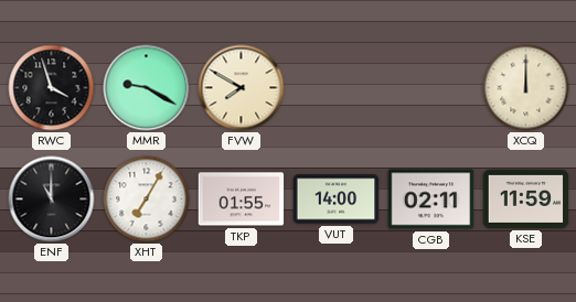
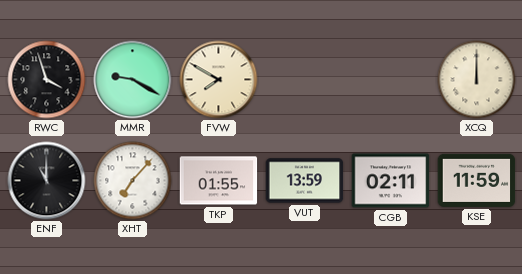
XHT: 7:05 -> 7:07 (133, 181)
VUT: 14:00 -> 13:59 (305, 181)
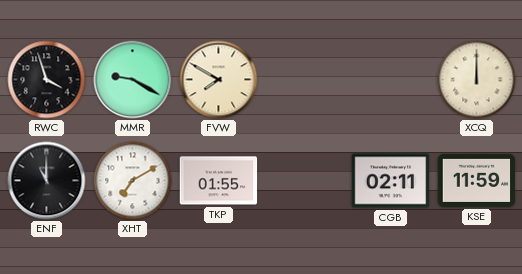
XHT: 7:07 -> 7:10 (133, 181)
VUT: 13:59 -> none (305, 181)
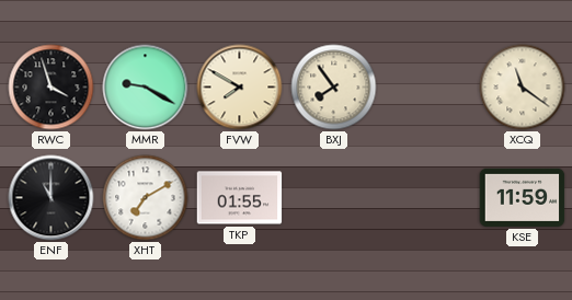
BXJ: none -> 7:54 (334, 88)
XCQ: 12:00 -> 11:21 (523, 88)
CGB: 02:11 -> none (391, 181)
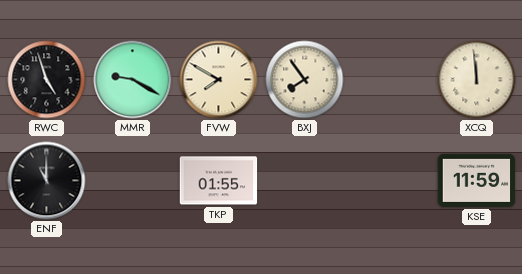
RWC: 3:57 -> 4:57 (47, 80)
XCQ: 11:21 -> 11:59 (477, 80)
XHT: 7:10 -> none (146, 198)
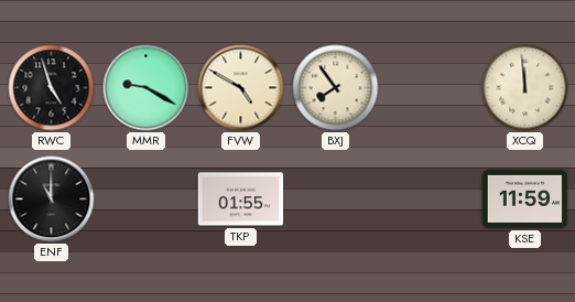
FVW: 7:50 -> 4:50 (241, 88)
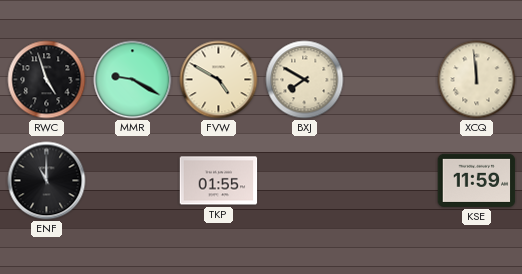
BXJ: 7:54 -> 7:50 (305, 80)
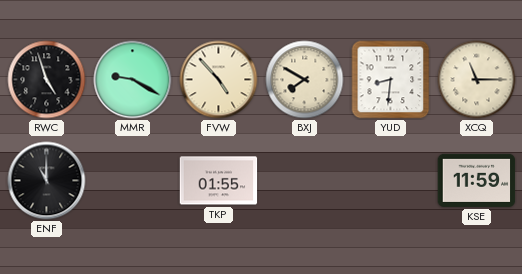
FVW: 4:50 -> 4:53 (219, 80)
YUD: none -> 8:31 (391, 80)
XCQ: 11:59 -> 11:15 (477, 80)
